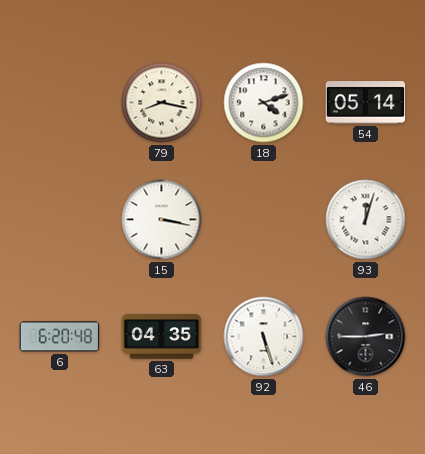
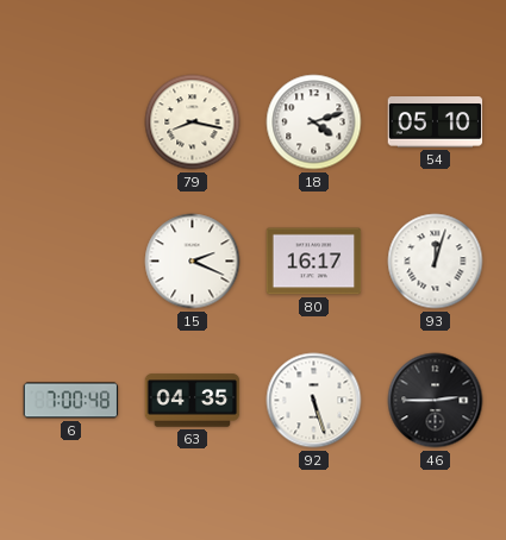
54: 05:14 -> 05:10 (436, 123)
15: 3:17 -> 2:19 (193, 262)
80: none -> 16:17 (314, 262)
6: 6:20 -> 7:00 (71, 401)
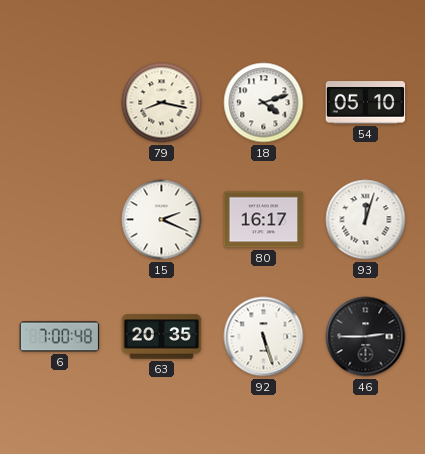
63: 04:35 -> 20:35 (162, 337)
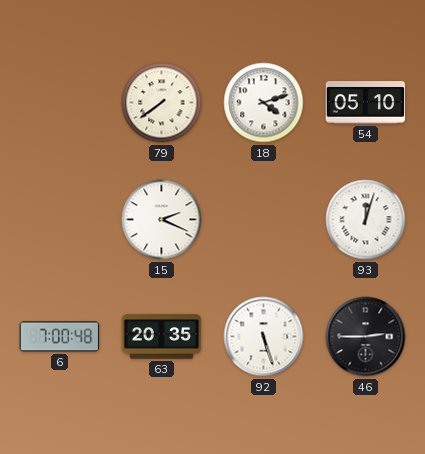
79: 8:17 -> 7:39 (162, 103)
80: 16:17 -> none (264, 220)
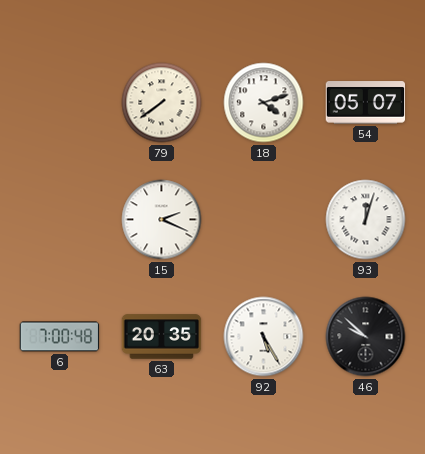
54: 05:10 -> 05:07 (366, 103)
92: 5:27 -> 5:25 (264, 337)
46: 2:45 -> 9:52 (366, 337)
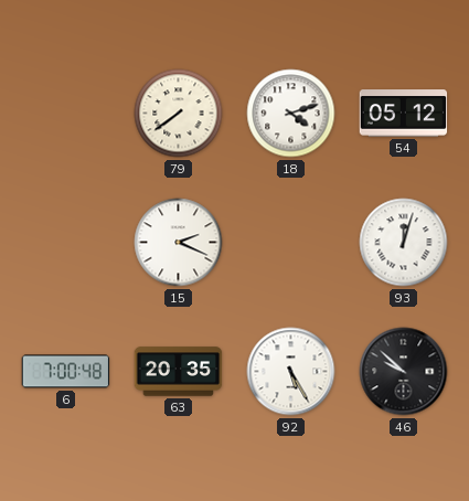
54: 05:07 -> 05:12 (404, 114)
